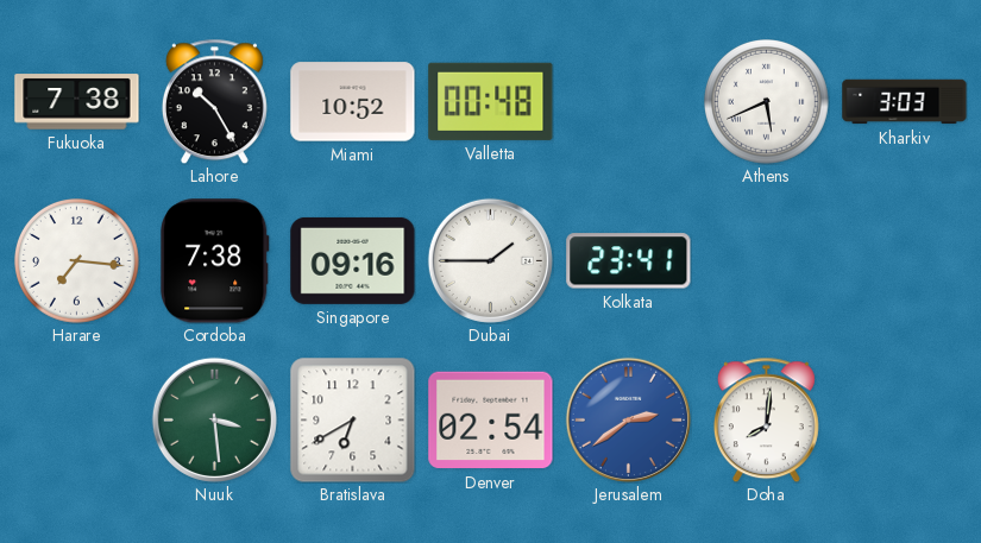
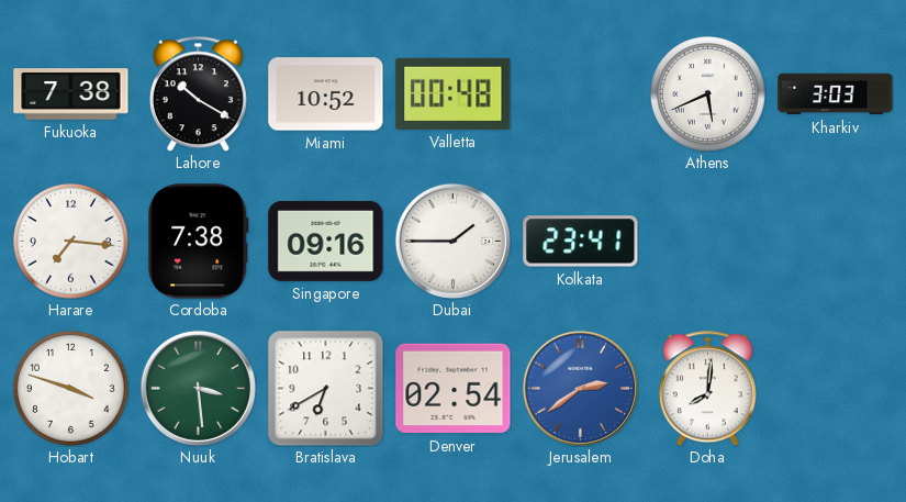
Lahore: 10:25 -> 10:20 (198, 93)
Hobart: none -> 3:48 (71, 389)
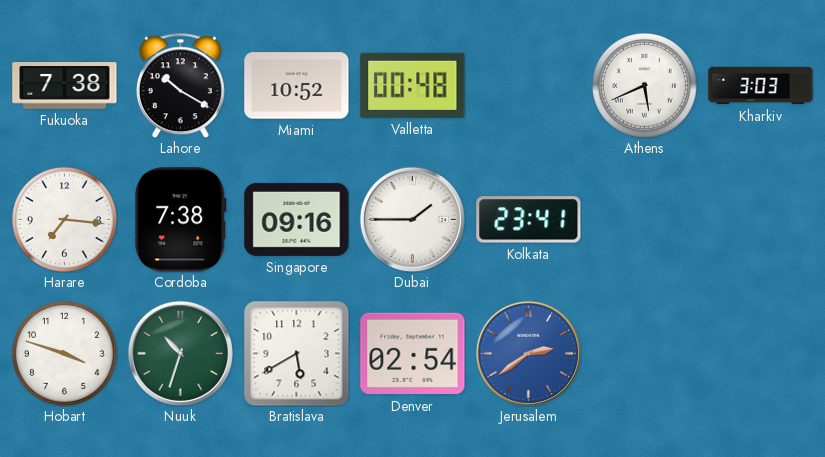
Nuuk: 3:29 -> 10:33 (180, 353)
Bratislava: 6:40 -> 5:40 (296, 353)
Doha: 8:01 -> none (707, 388)
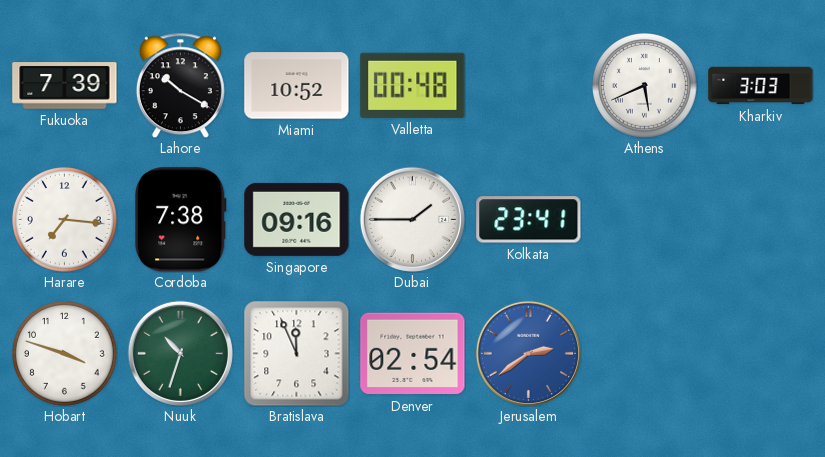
Fukuoka: 7:38 -> 7:39 (65, 86)
Bratislava: 5:40 -> 11:56 (296, 353)
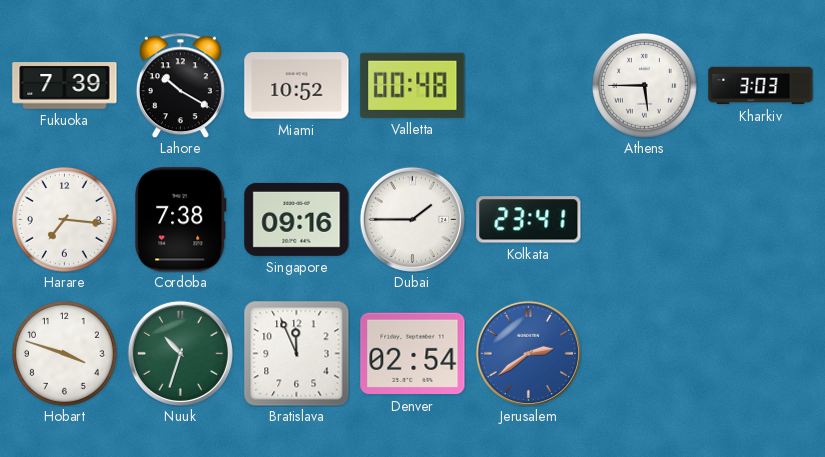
Athens: 5:41 -> 5:45 (645, 86)
